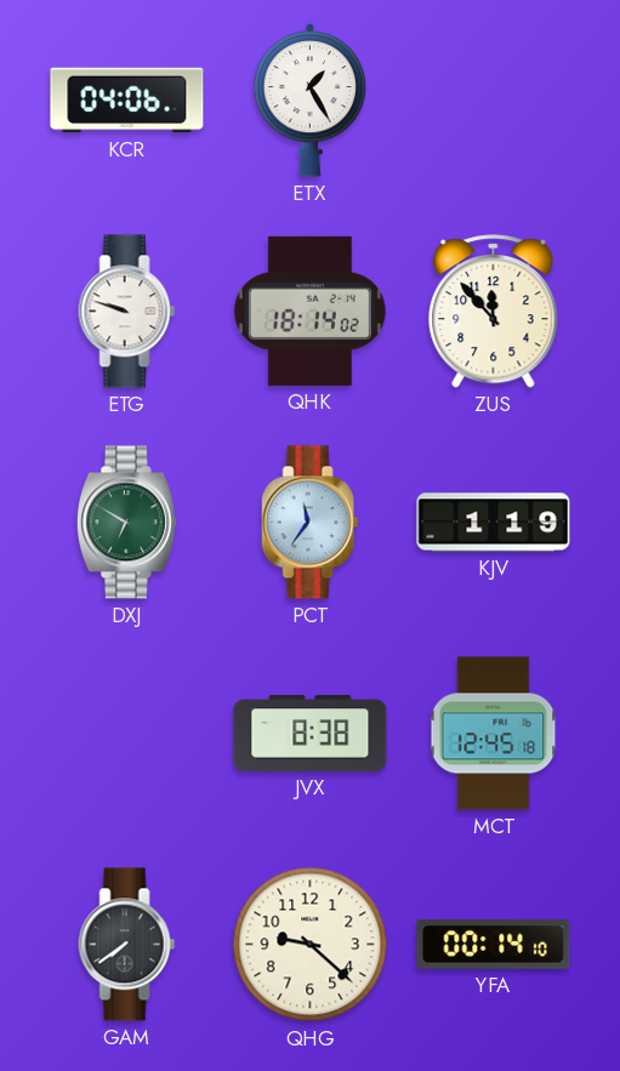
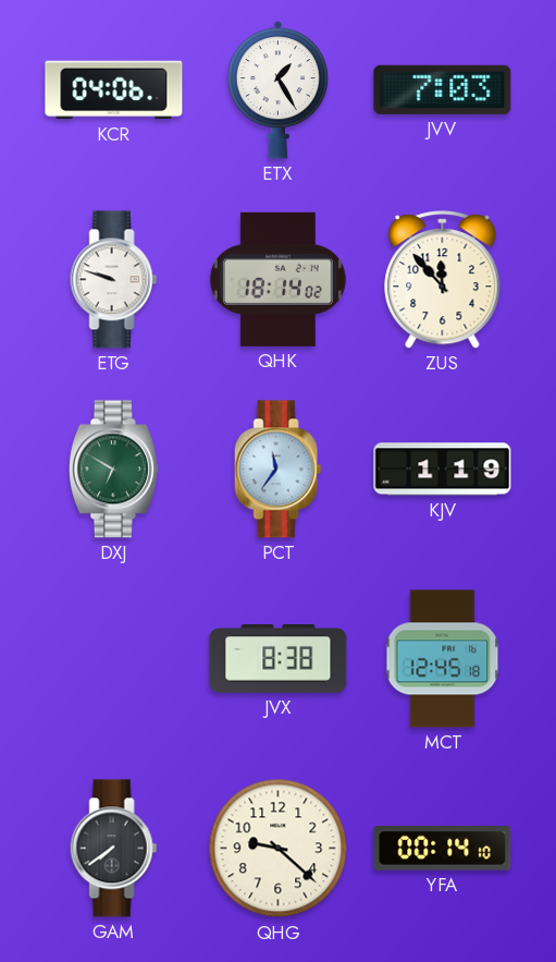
JVV: none -> 7:03 (443, 89)
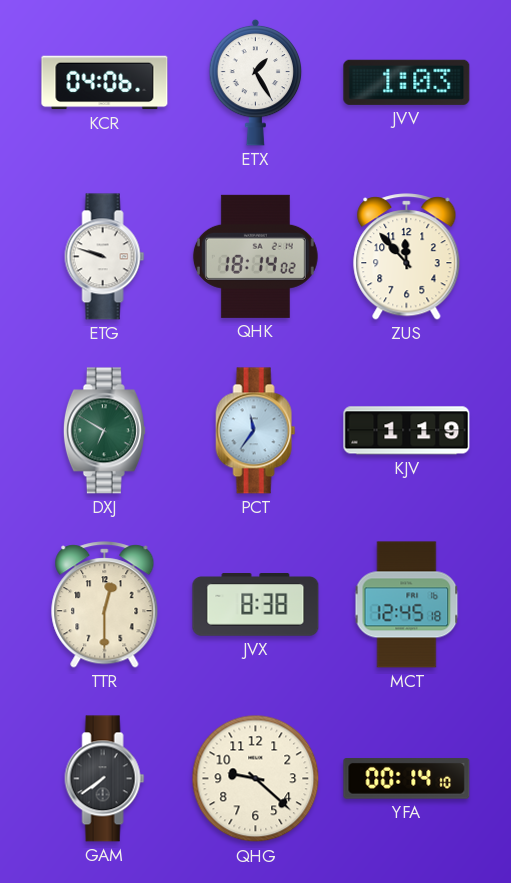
JVV: 7:03 -> 1:03 (407, 82)
TTR: none -> 12:30 (105, 605)
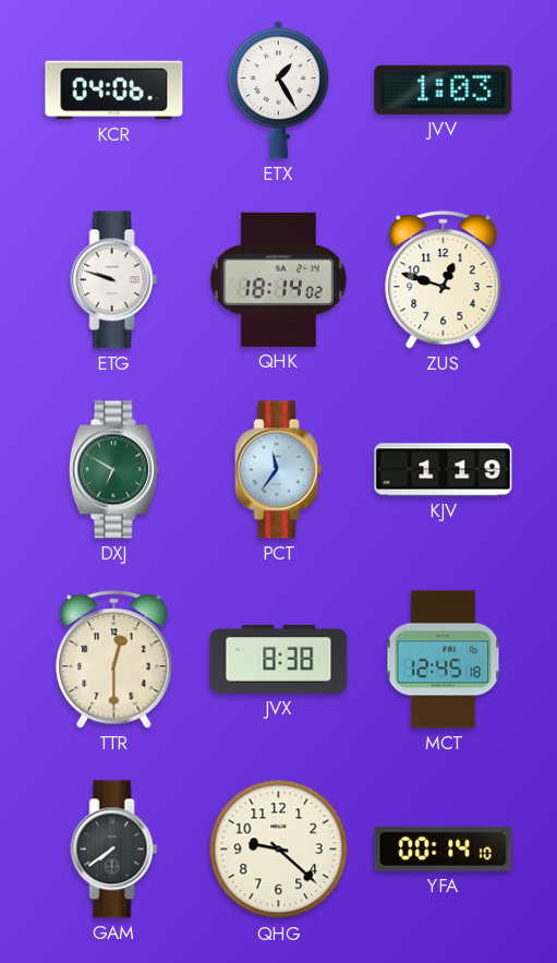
ZUS: 11:53 -> 12:48 (444, 280)
